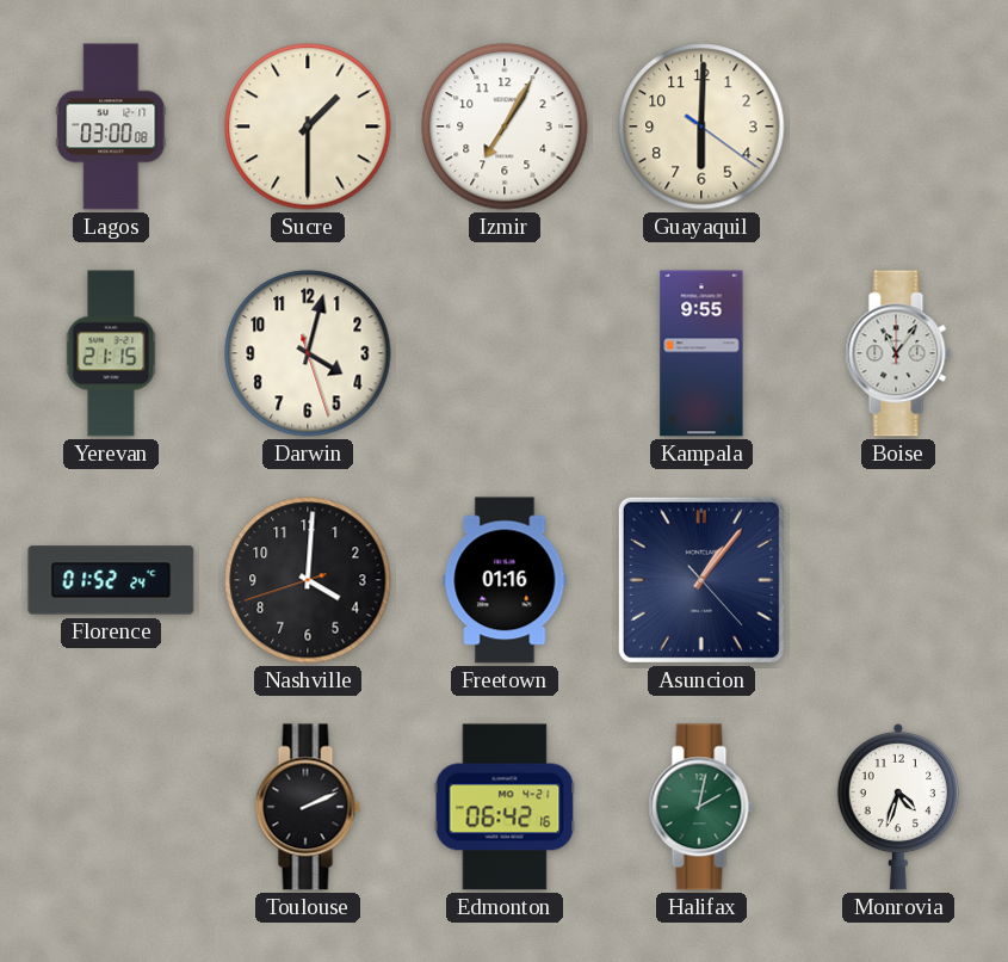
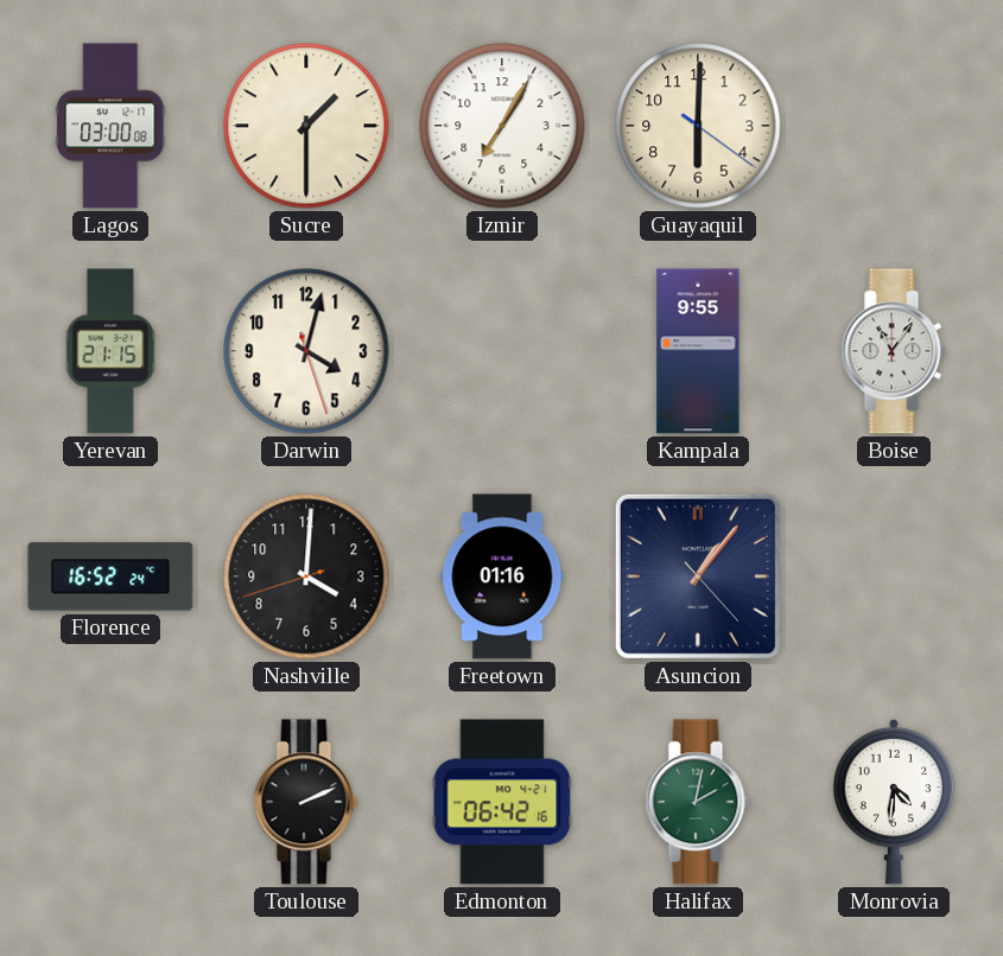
Florence: 01:52 -> 16:52 (110, 576)
Monrovia: 4:33 -> 4:31 (894, 802)
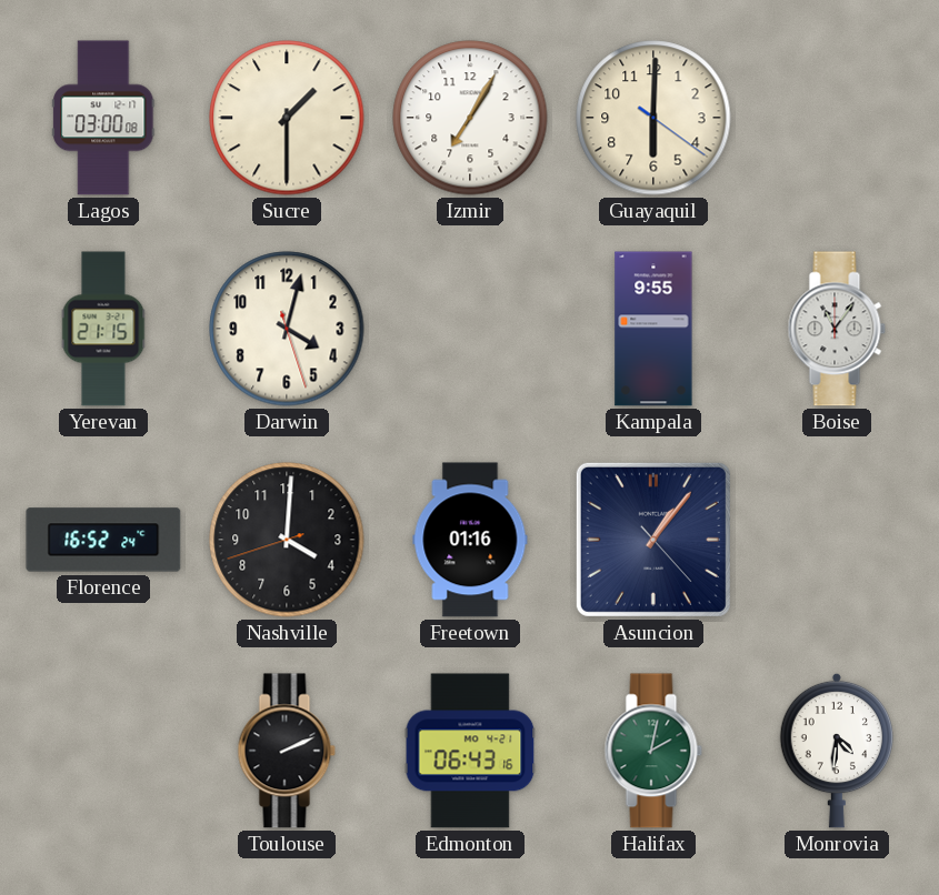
Edmonton: 06:42 -> 06:43 (470, 751)
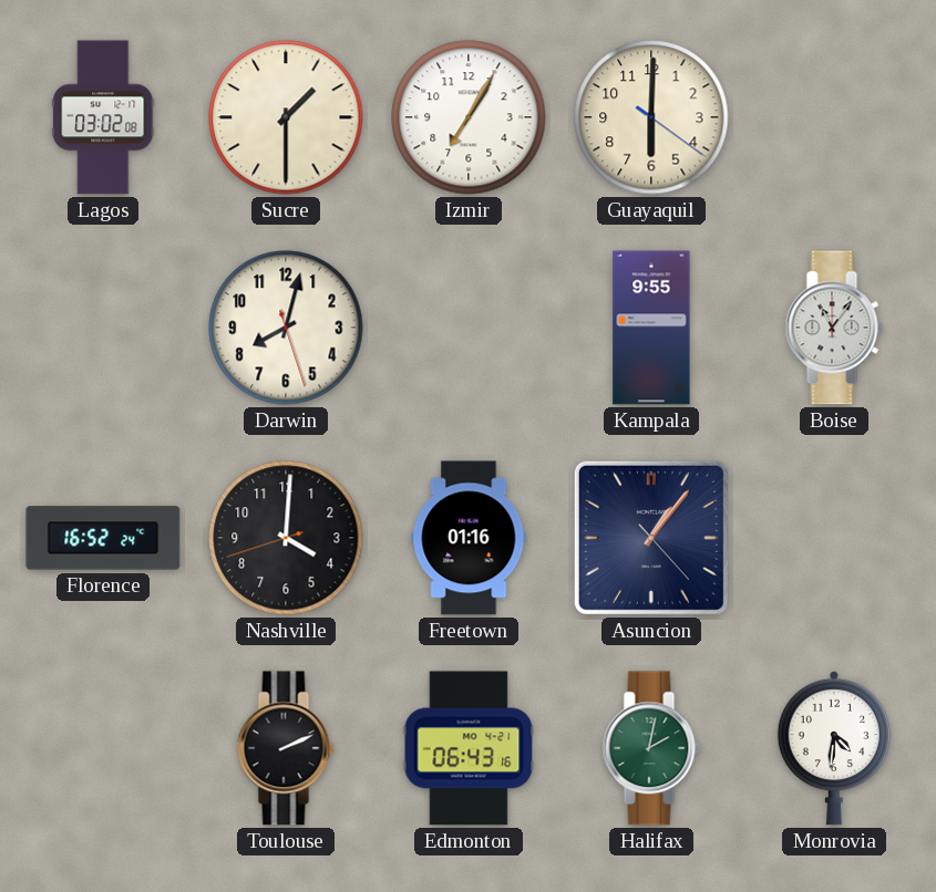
Lagos: 03:00 -> 03:02 (103, 117)
Yerevan: 21:15 -> none (103, 329)
Darwin: 4:02 -> 8:02 (286, 328)
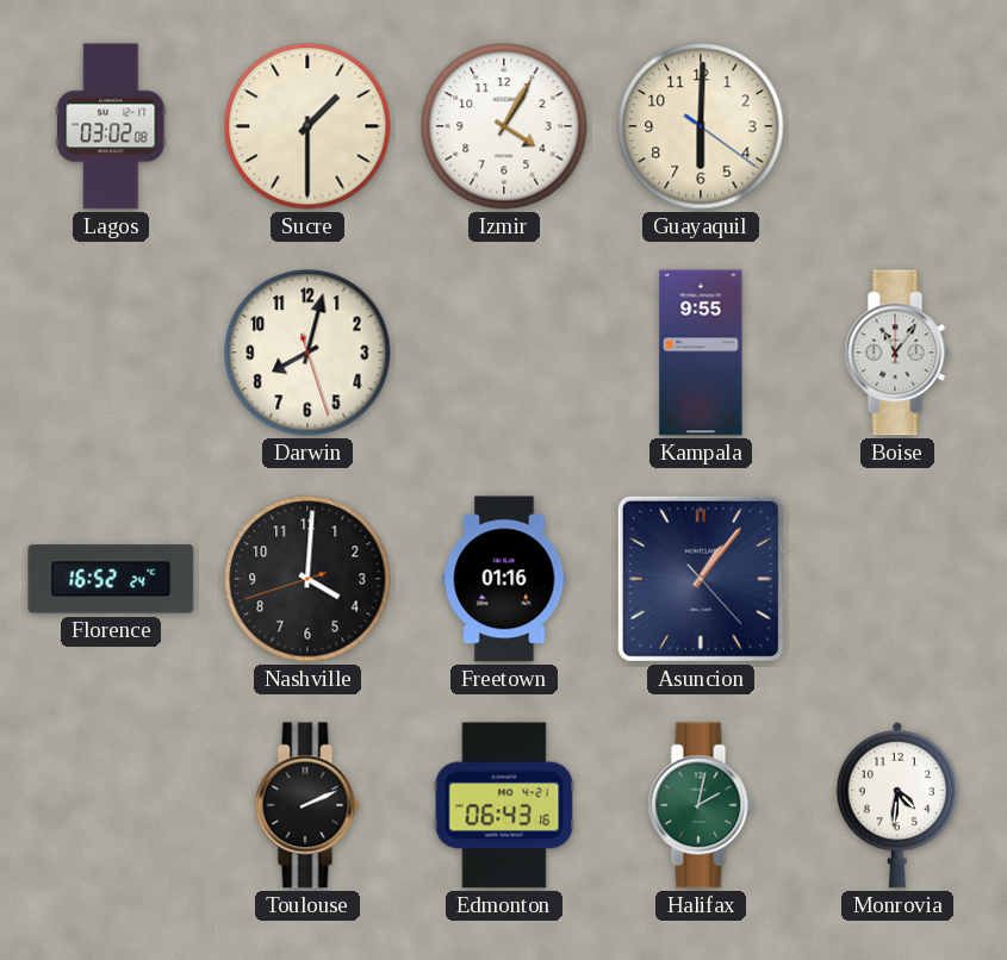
Izmir: 7:05 -> 4:05 (504, 126)
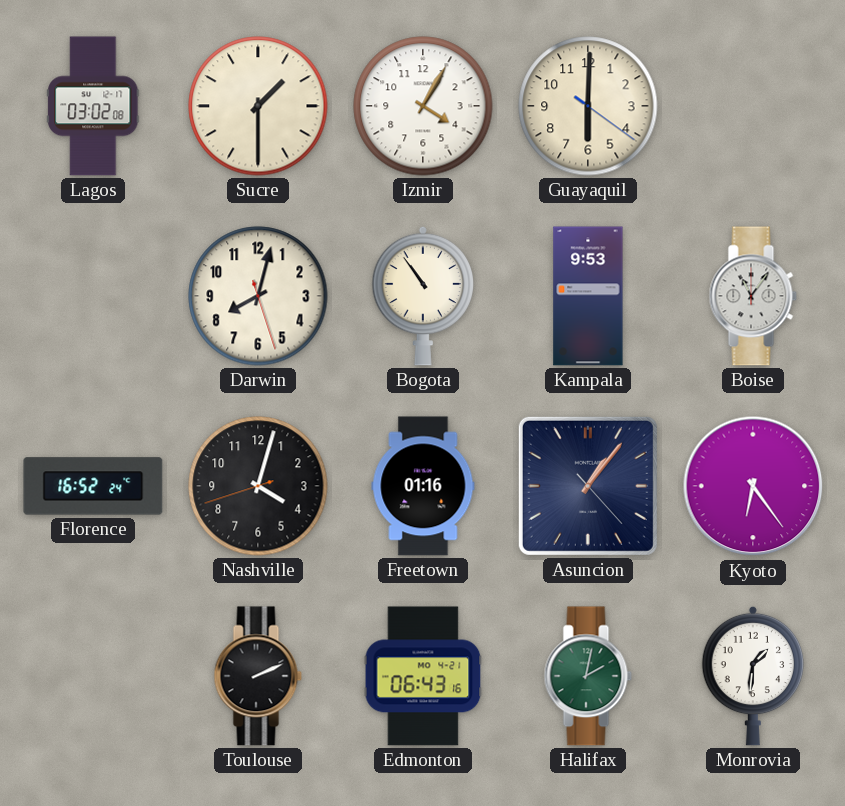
Bogota: none -> 10:54 (423, 296)
Kampala: 9:55 -> 9:53 (588, 296)
Nashville: 4:00 -> 4:02 (258, 486)
Kyoto: none -> 6:24 (753, 486)
Monrovia: 4:31 -> 1:31 (753, 676)
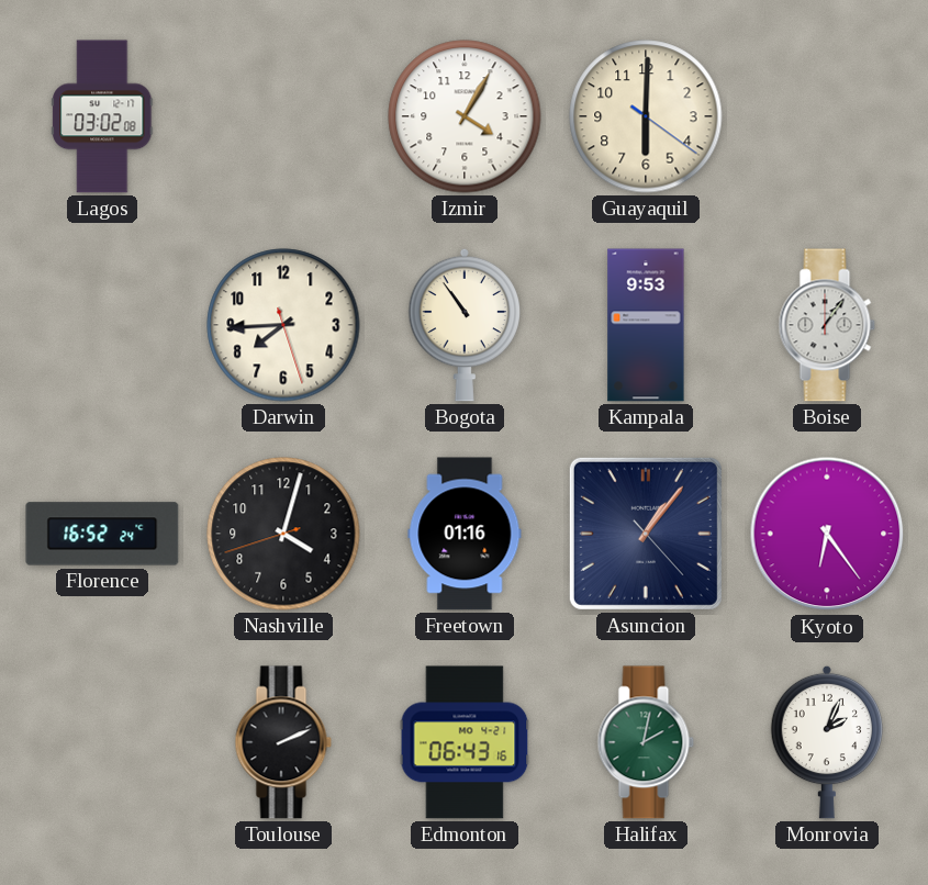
Sucre: 1:30 -> none (258, 106)
Darwin: 8:02 -> 7:44 (283, 325)
Boise: 11:06 -> 1:06 (827, 325)
Monrovia: 1:31 -> 2:04 (827, 742)
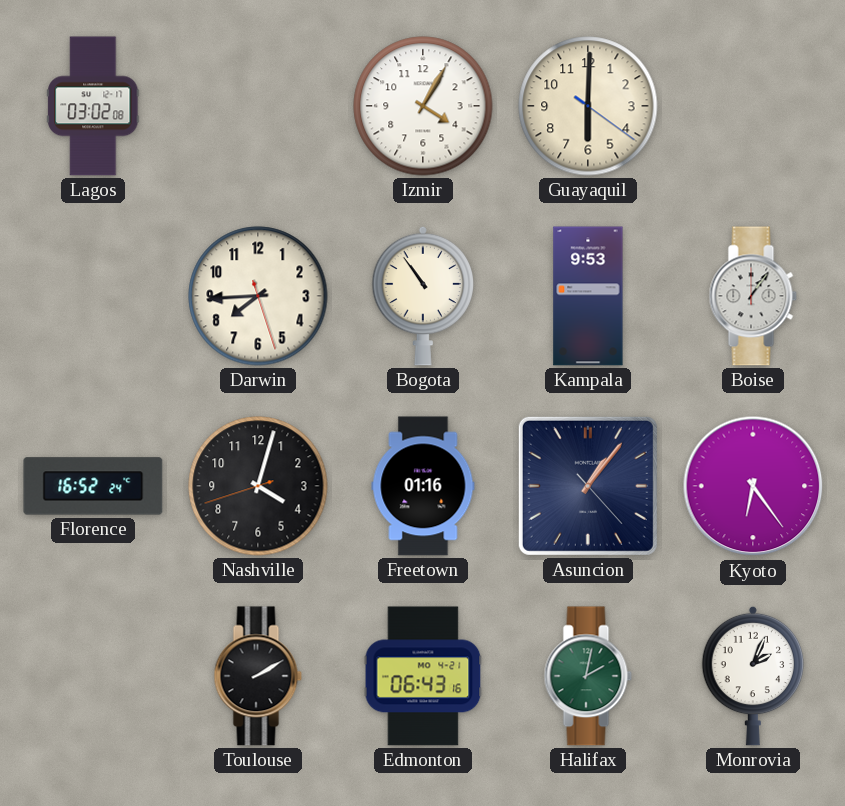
Toulouse: 2:11 -> 2:10 (258, 676)
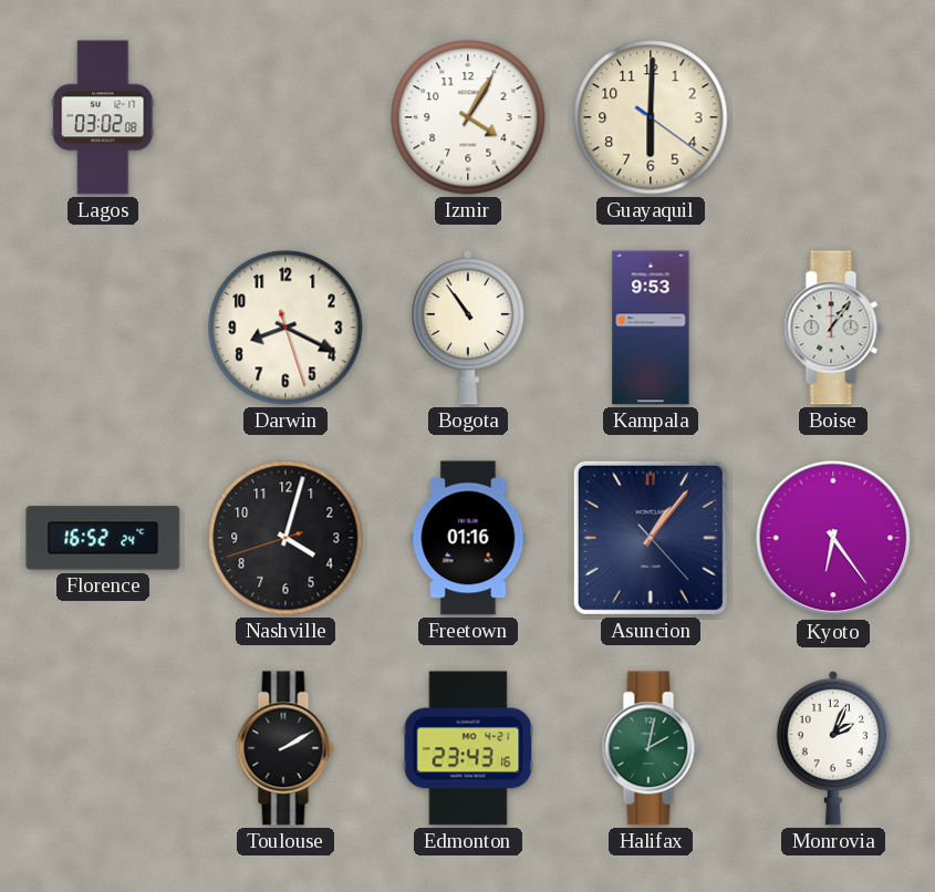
Darwin: 7:44 -> 8:19 (285, 328)
Edmonton: 06:43 -> 23:43 (468, 748)
